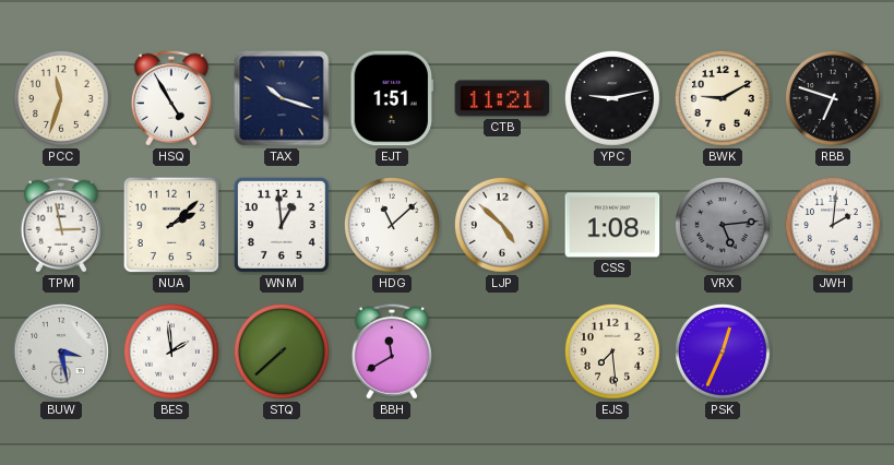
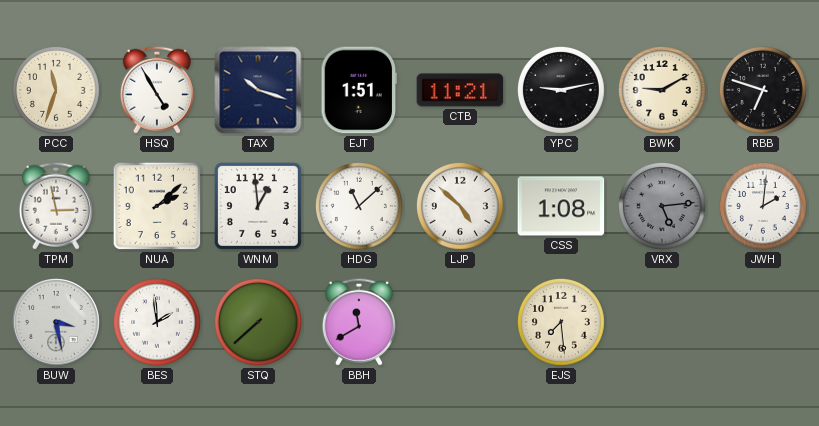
PSK: 12:34 -> none (724, 353)
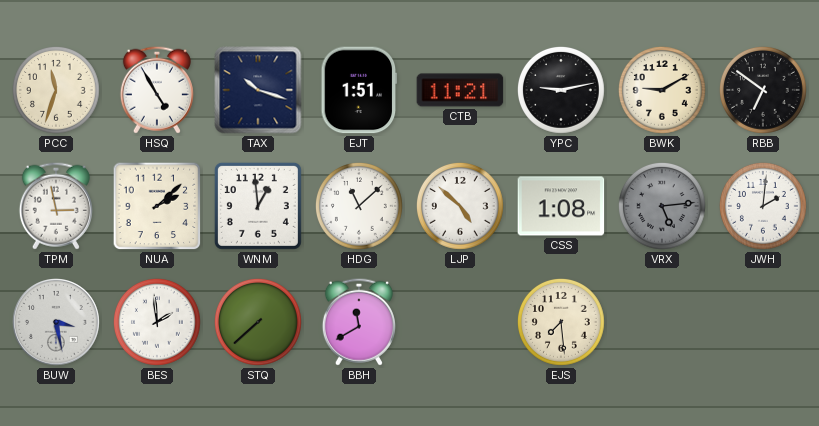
RBB: 6:48 -> 6:51 (764, 91)
